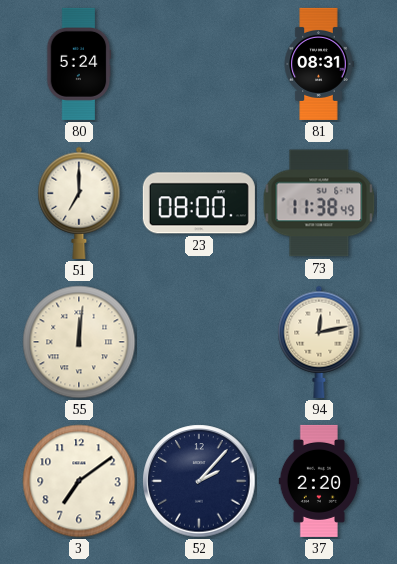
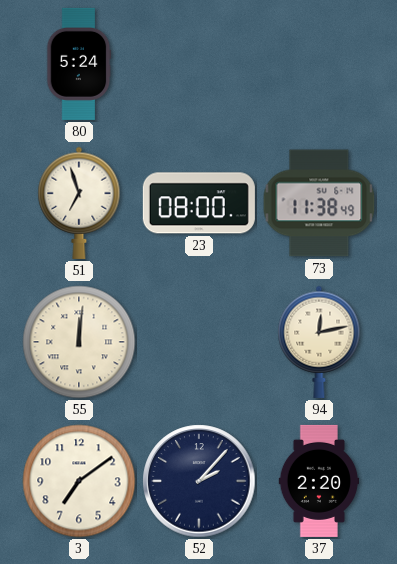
81: 08:31 -> none (319, 64)
51: 7:00 -> 6:57 (79, 203)
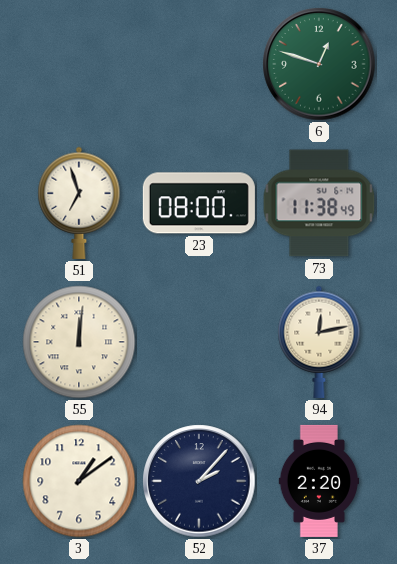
80: 5:24 -> none (79, 64)
6: none -> 12:48 (319, 64)
3: 7:09 -> 1:09 (79, 481)
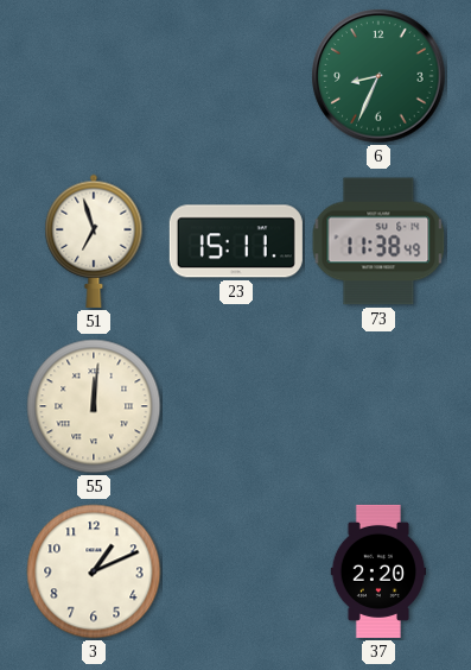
6: 12:48 -> 8:34 (378, 76)
23: 08:00 -> 15:11 (236, 241)
94: 12:13 -> none (319, 342)
3: 1:09 -> 1:11 (94, 571)
52: 2:07 -> none (199, 481)
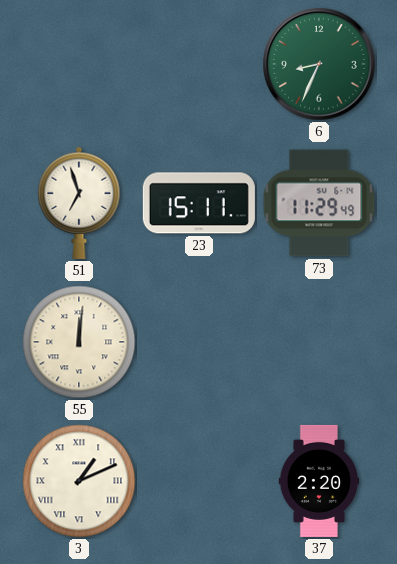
73: 11:38 -> 11:29 (319, 203)
3 numerals: Arabic -> Roman (79, 481)
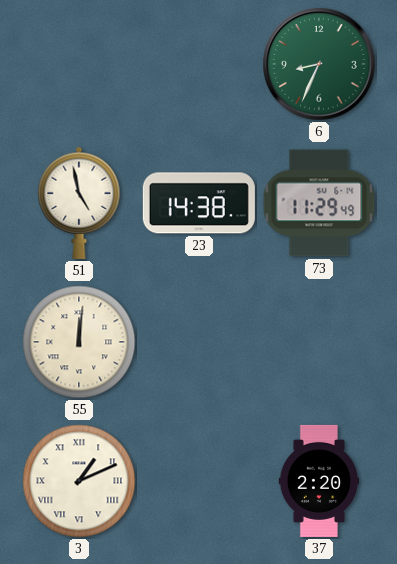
51: 6:57 -> 4:58 (79, 203)
23: 15:11 -> 14:38 (199, 203)
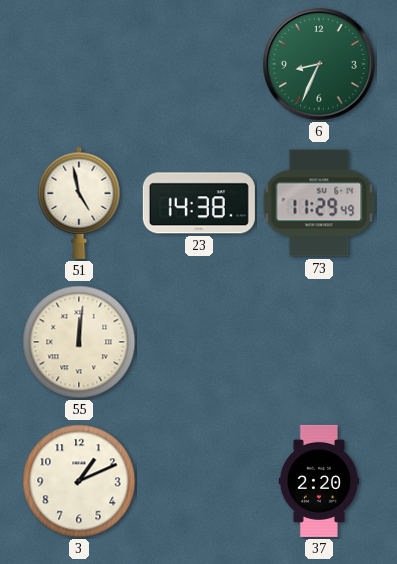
3 numerals: Roman -> Arabic (79, 481)
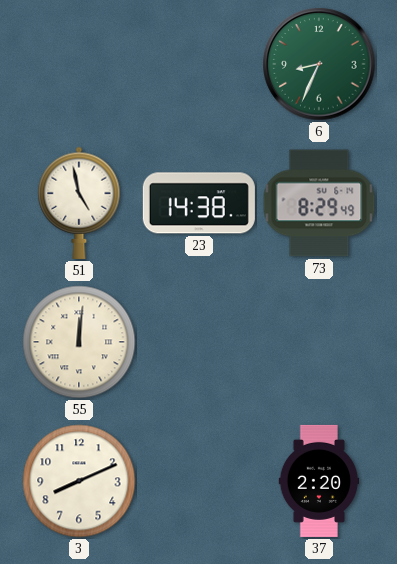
73: 11:29 -> 8:29 (319, 203)
3: 1:11 -> 8:11 (79, 481)
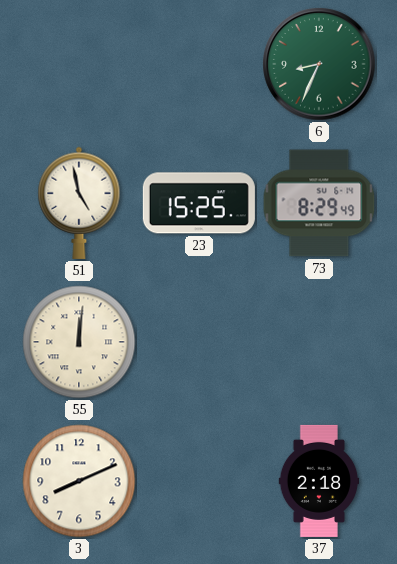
23: 14:38 -> 15:25 (199, 203)
37: 2:20 -> 2:18 (319, 481)
